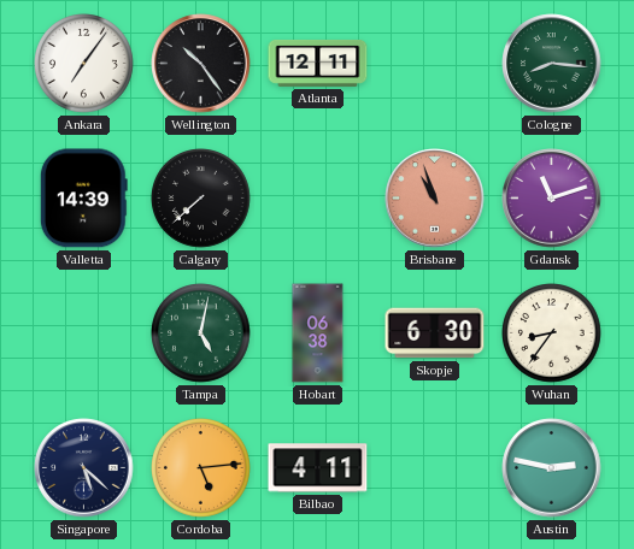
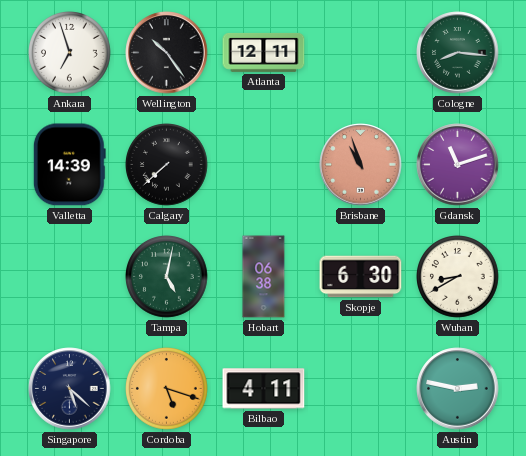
Ankara: 7:06 -> 6:57 (70, 53)
Wuhan: 8:36 -> 8:40 (458, 277)
Cordoba: 5:14 -> 5:18 (167, 389)
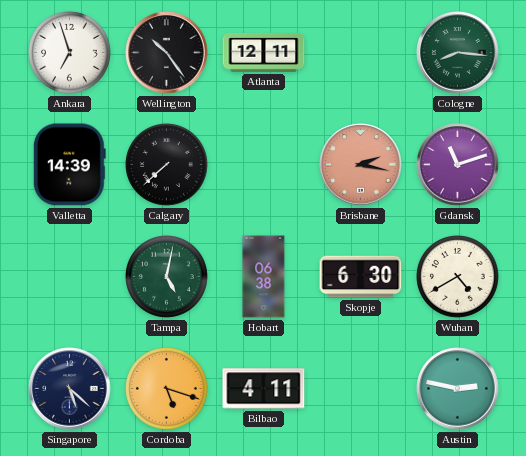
Brisbane: 10:57 -> 2:17 (361, 165)
Wuhan: 8:40 -> 4:40 (458, 277)
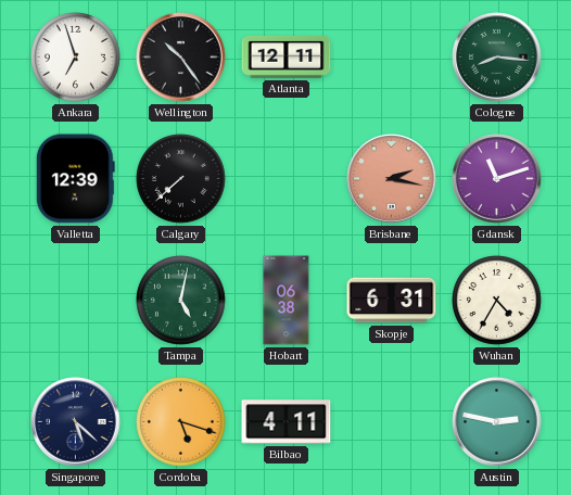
Valletta: 14:39 -> 12:39 (75, 179)
Skopje: 6:30 -> 6:31 (392, 301)
Wuhan: 4:40 -> 4:35 (497, 301)
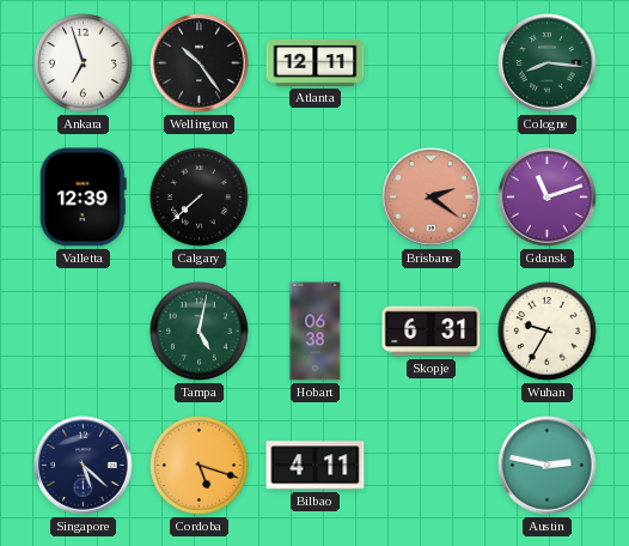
Brisbane: 2:17 -> 2:21 (432, 198)
Wuhan: 4:35 -> 9:35 (548, 332)
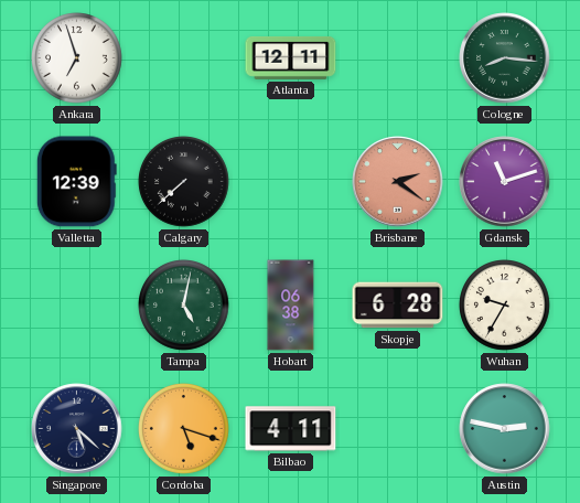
Wellington: 10:24 -> none (200, 63)
Skopje: 6:31 -> 6:28 (398, 306)
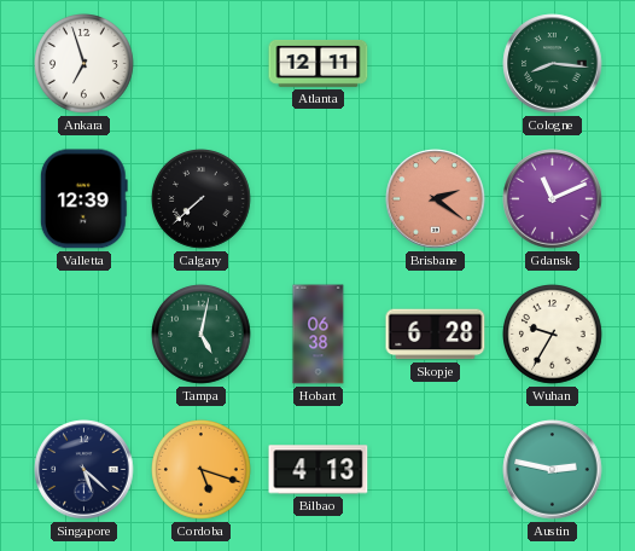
Gdansk: 11:12 -> 11:11 (553, 199)
Bilbao: 4:11 -> 4:13 (319, 470)
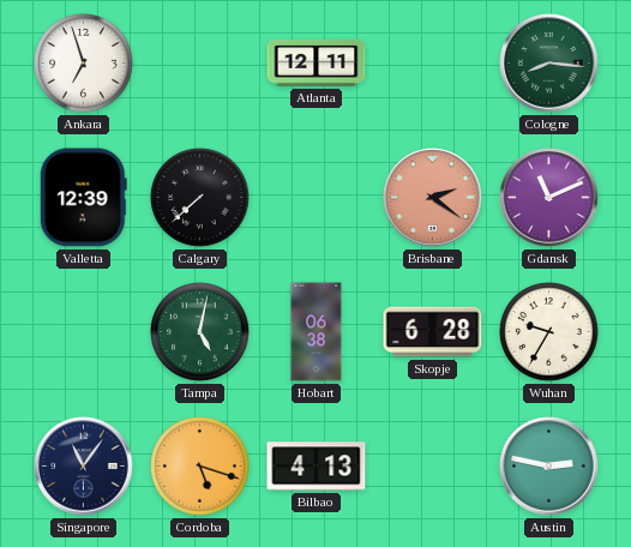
Singapore: 5:22 -> 11:06 (84, 467)
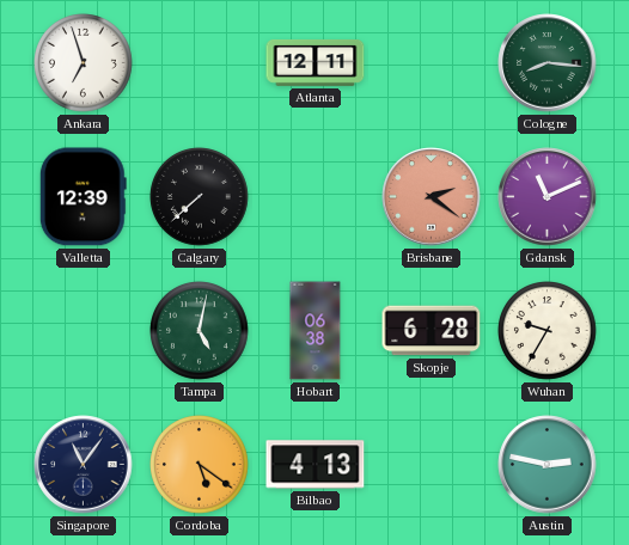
Cordoba: 5:18 -> 5:21 (200, 465)
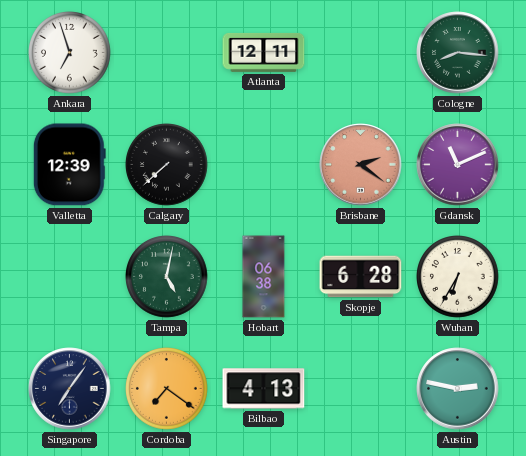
Wuhan: 9:35 -> 6:35 (458, 277)
Singapore: 11:06 -> 7:06 (70, 389)
Cordoba: 5:21 -> 7:21 (167, 389)
